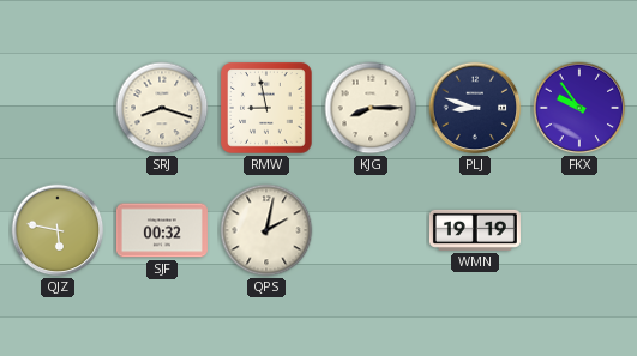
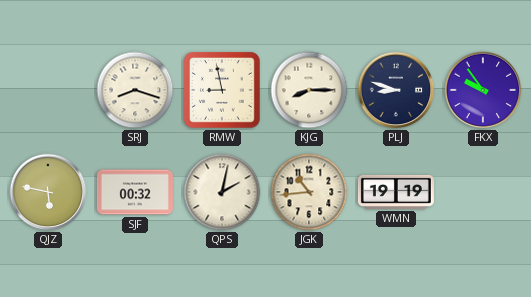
JGK: none -> 10:44 (309, 192)
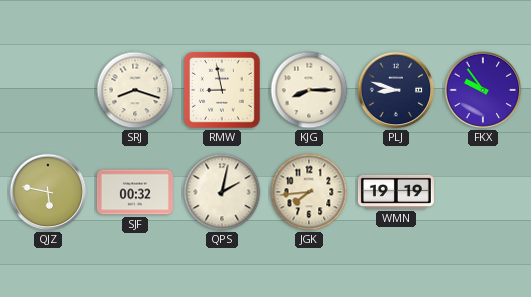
JGK: 10:44 -> 7:44 (309, 192)
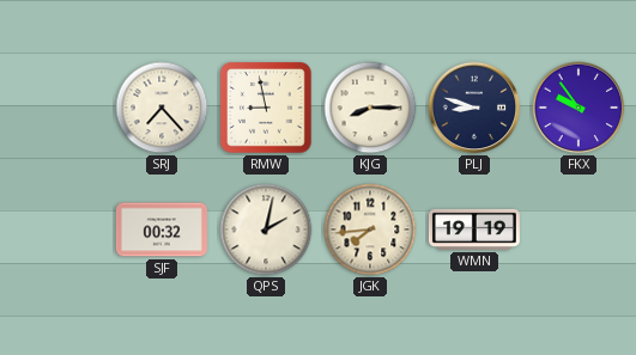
SRJ: 8:18 -> 7:23 (162, 108)
QJZ: 5:47 -> none (48, 192)
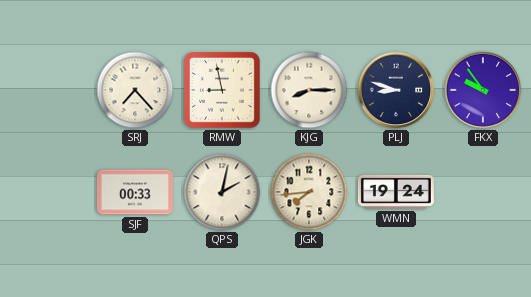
SJF: 00:32 -> 00:33 (135, 192)
WMN: 19:19 -> 19:24 (396, 192)
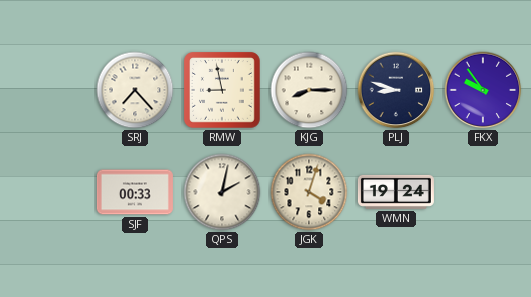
JGK: 7:44 -> 4:03 (309, 192)
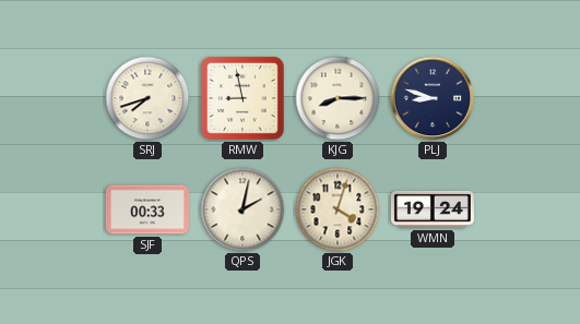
SRJ: 7:23 -> 7:42 (147, 98)
FKX: 9:54 -> none (483, 90)
